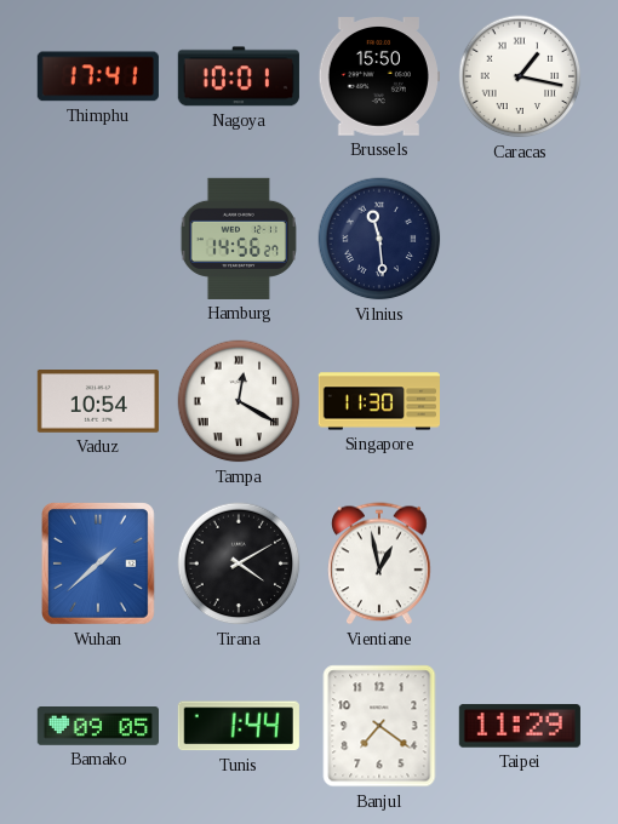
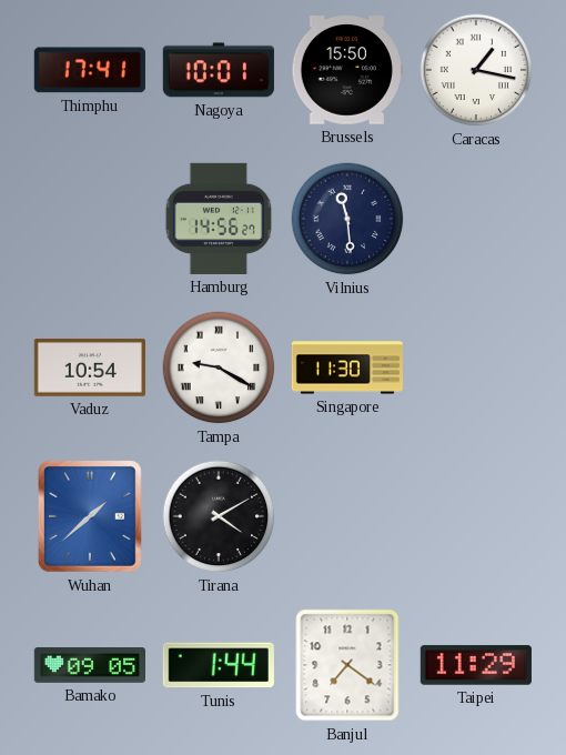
Tampa: 12:20 -> 9:20 (219, 368)
Vientiane: 12:58 -> none (379, 563)
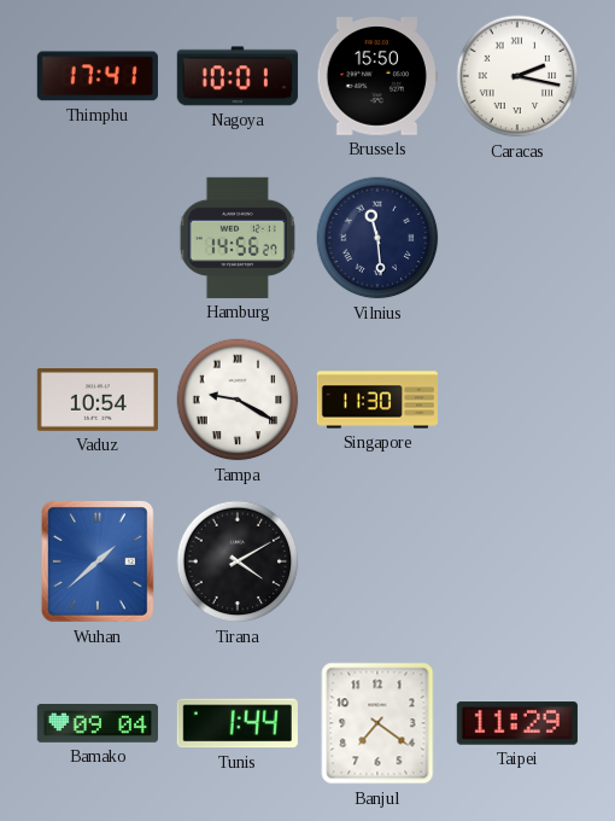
Caracas: 1:17 -> 2:17 (517, 76)
Bamako: 09:05 -> 09:04 (96, 724)
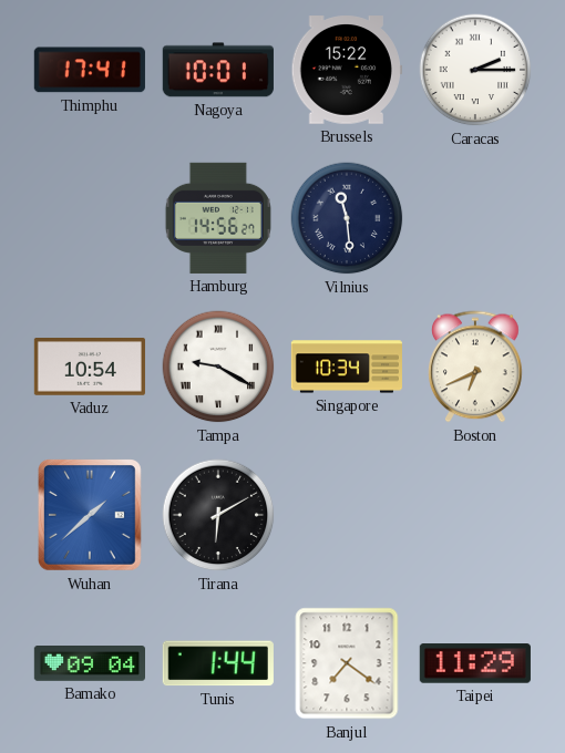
Brussels: 15:50 -> 15:22 (347, 70)
Caracas: 2:17 -> 2:15 (475, 70)
Singapore: 11:30 -> 10:34 (346, 367)
Boston: none -> 6:41 (475, 367)
Tirana: 4:10 -> 6:10 (218, 515)
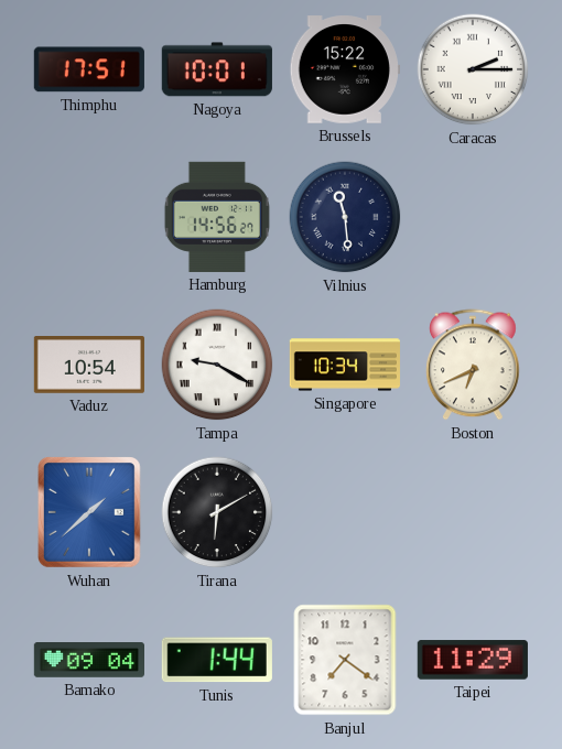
Thimphu: 17:41 -> 17:51 (89, 69)
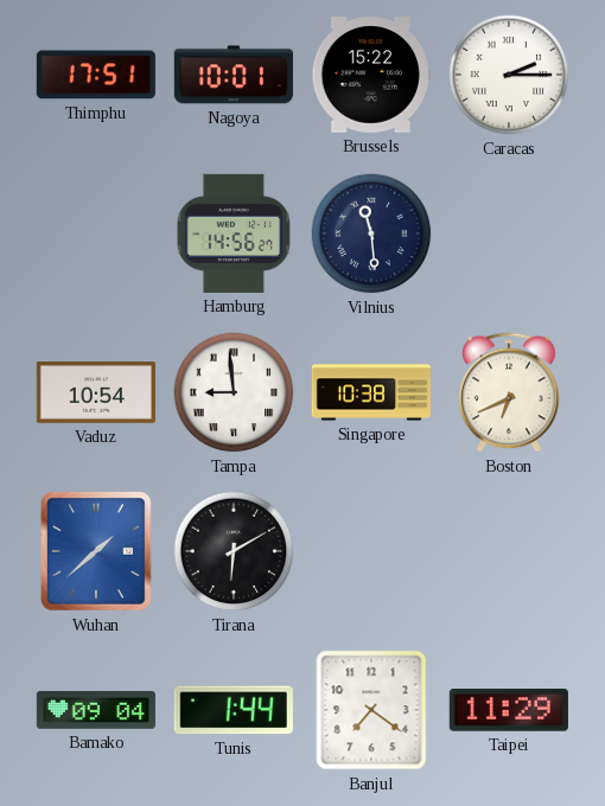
Tampa: 9:20 -> 8:59 (234, 392)
Singapore: 10:34 -> 10:38 (370, 392)
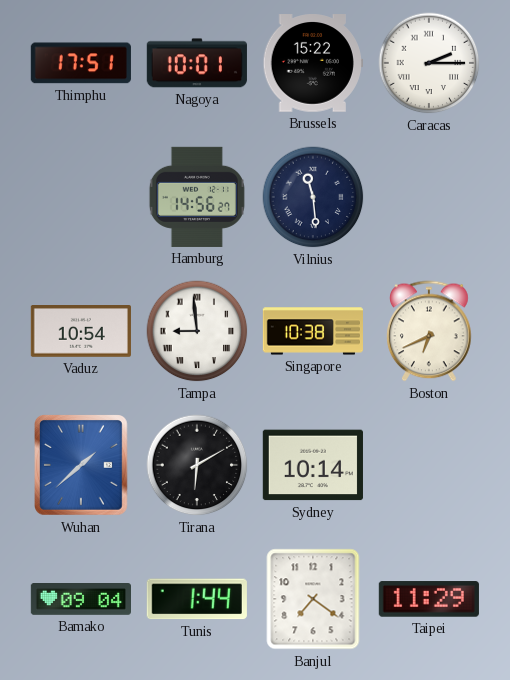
Sydney: none -> 10:14 (313, 465)
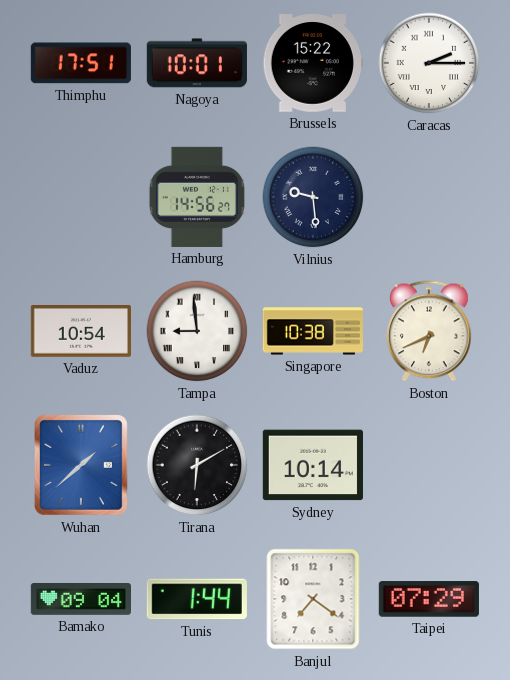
Vilnius: 11:29 -> 9:29 (313, 197)
Taipei: 11:29 -> 07:29 (429, 599)
